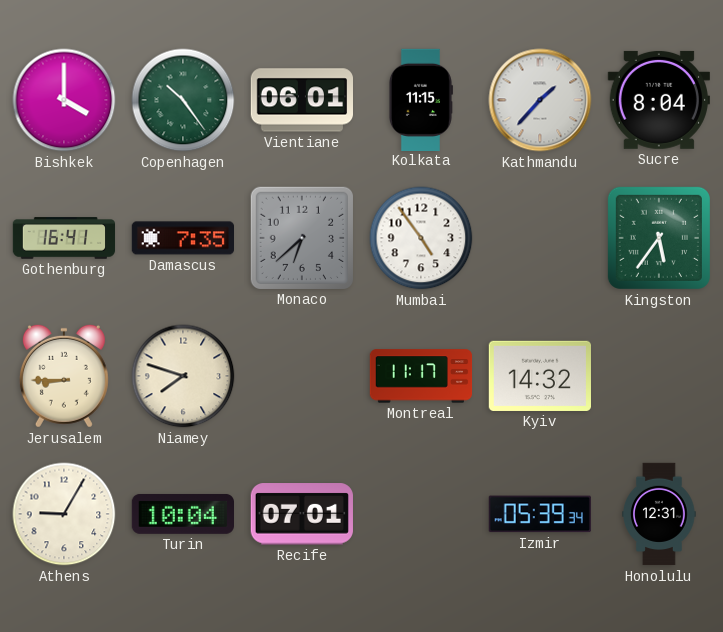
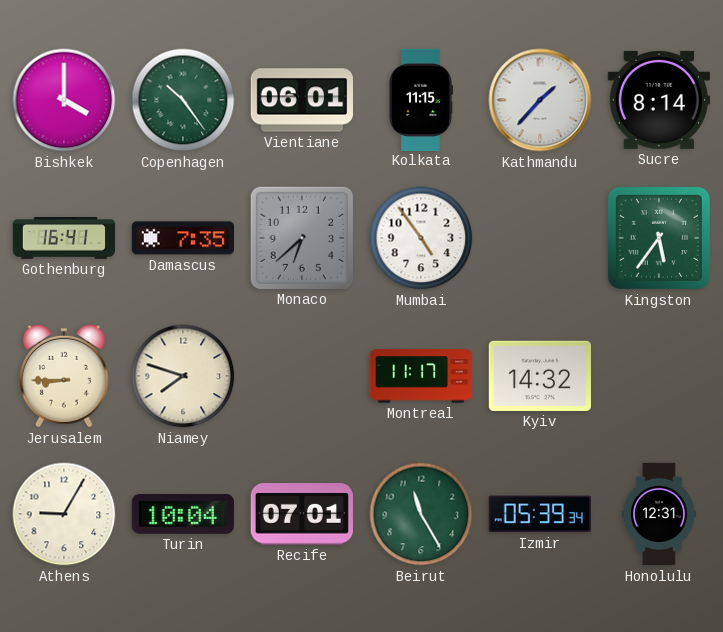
Sucre: 8:04 -> 8:14 (659, 100)
Beirut: none -> 11:25 (421, 514)
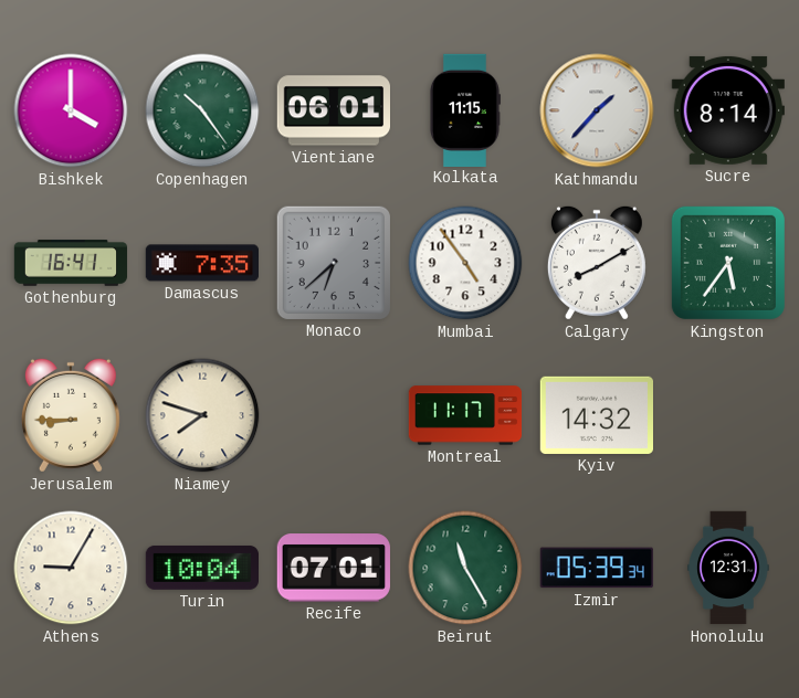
Calgary: none -> 8:10 (597, 263)
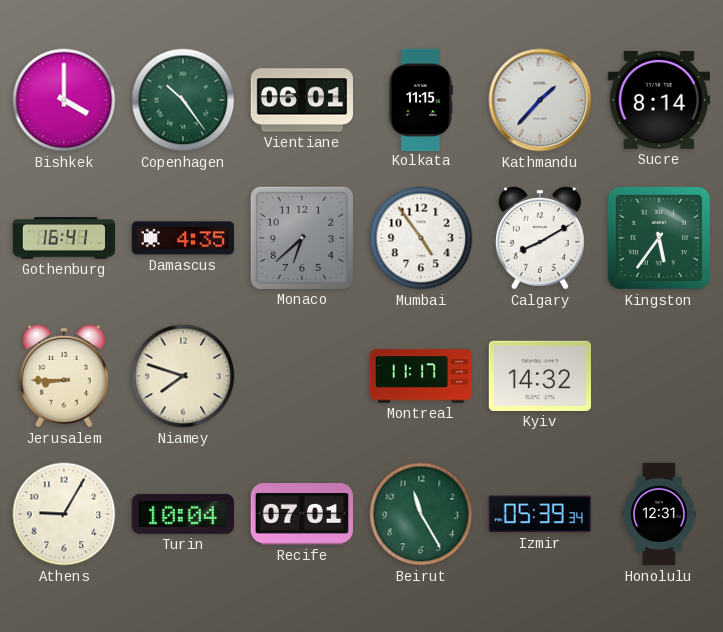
Damascus: 7:35 -> 4:35 (182, 238)
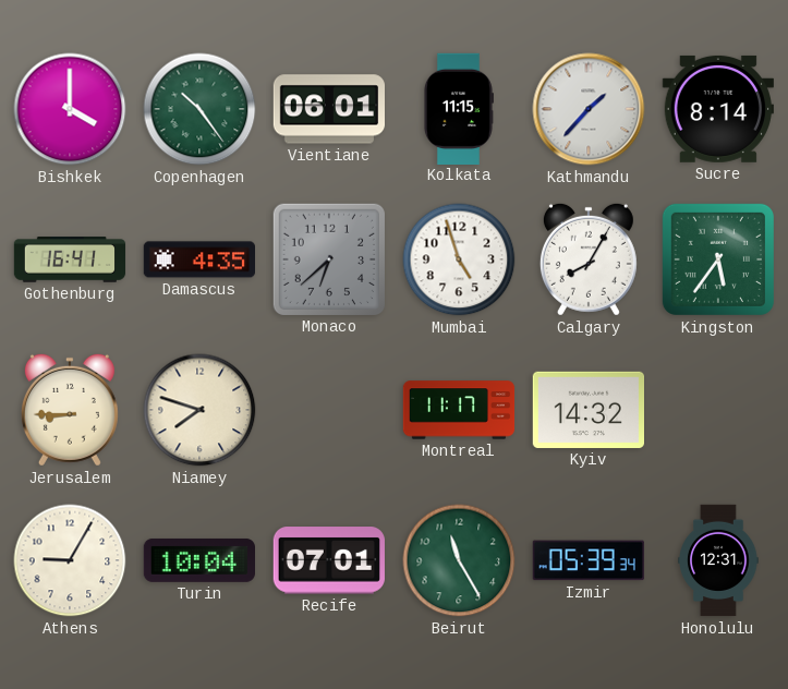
Mumbai: 4:54 -> 4:57 (459, 259)
Calgary: 8:10 -> 8:05 (589, 259)
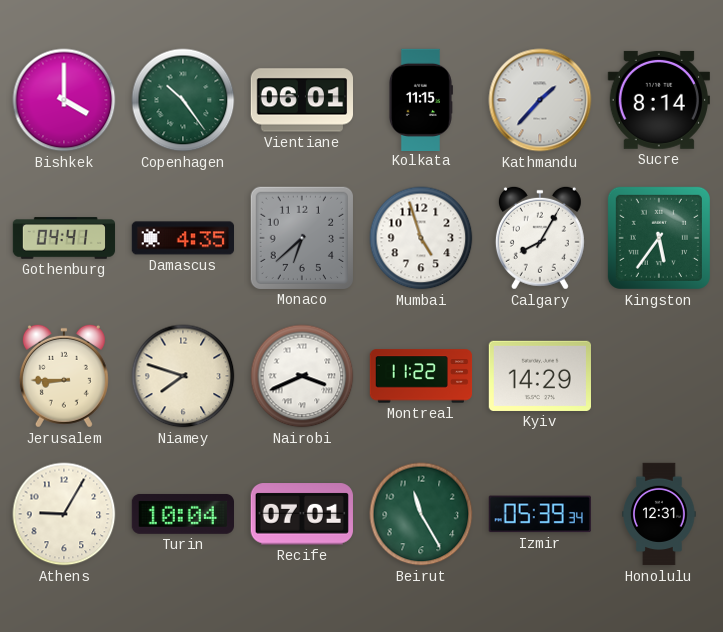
Gothenburg: 16:41 -> 04:41 (64, 238)
Nairobi: none -> 3:41 (302, 376)
Montreal: 11:17 -> 11:22 (421, 376)
Kyiv: 14:32 -> 14:29 (539, 376)
